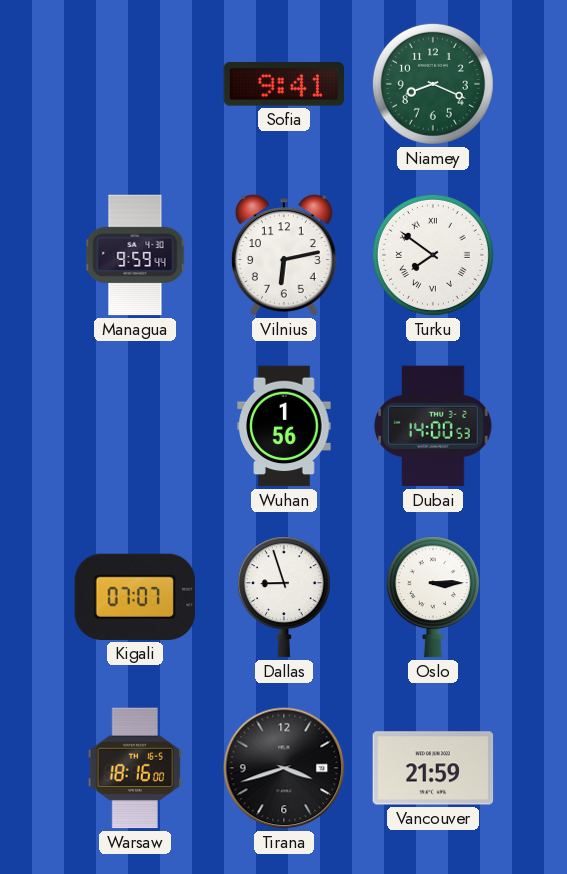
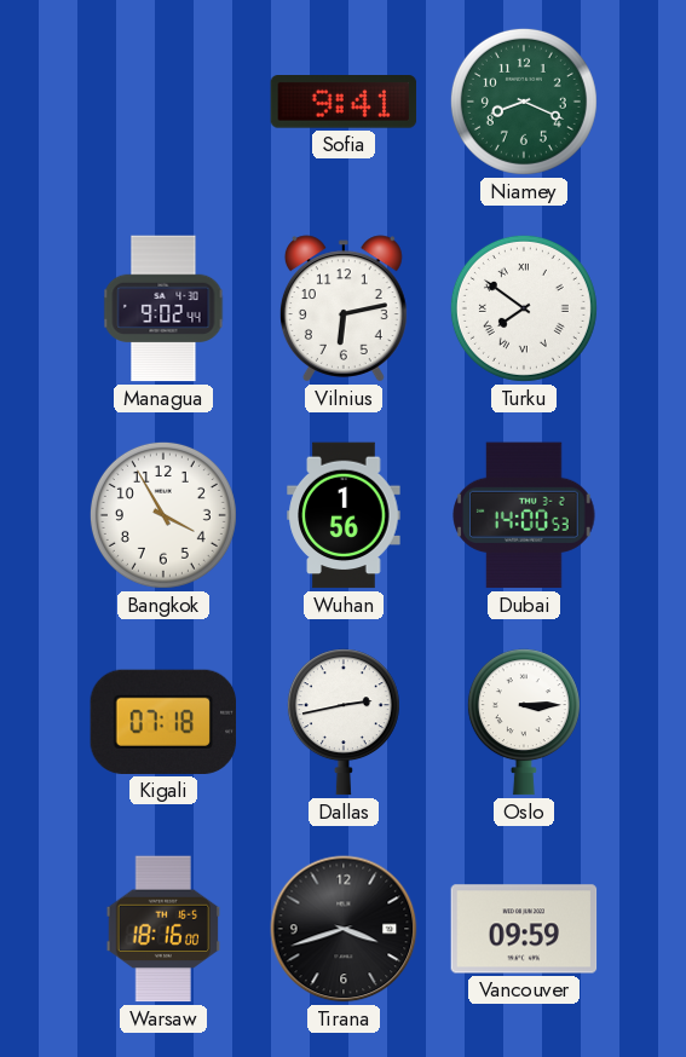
Managua: 9:59 -> 9:02 (163, 308)
Bangkok: none -> 3:55 (163, 515)
Kigali: 07:07 -> 07:18 (163, 722)
Dallas: 8:57 -> 2:43 (344, 722)
Vancouver: 21:59 -> 09:59 (524, 929)
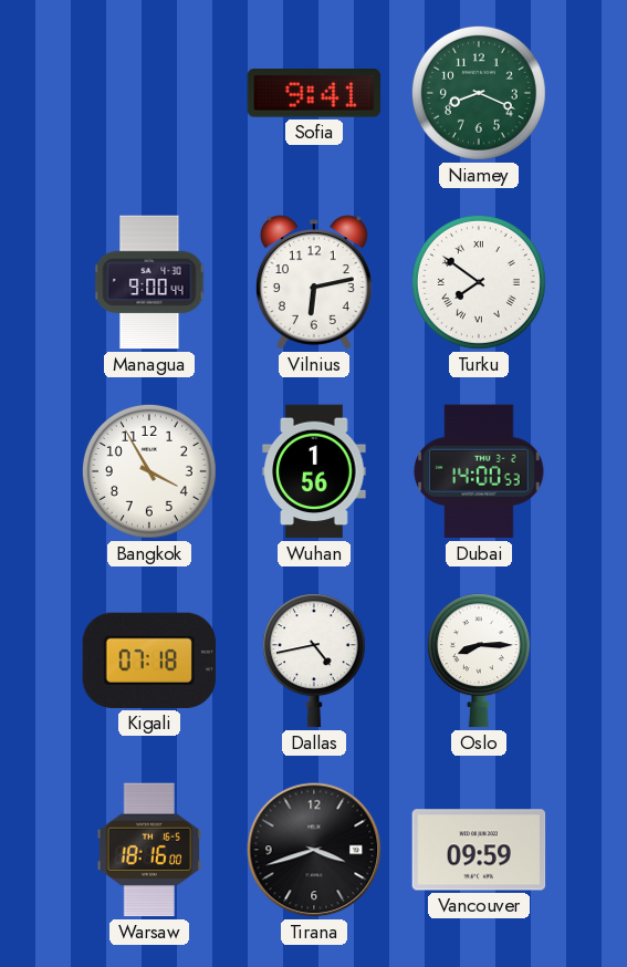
Managua: 9:02 -> 9:00 (149, 282)
Dallas: 2:43 -> 4:43 (314, 661)
Oslo: 3:15 -> 8:15 (479, 661)
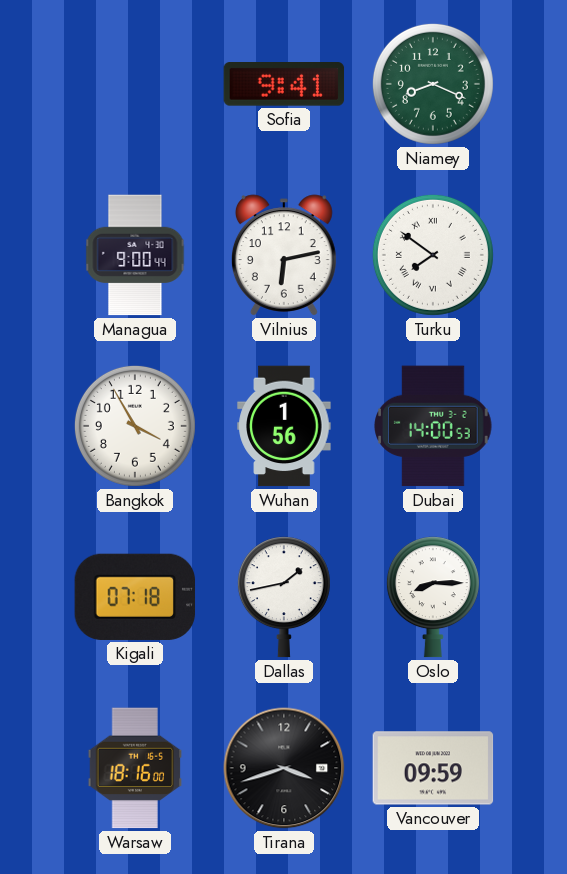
Dallas: 4:43 -> 1:43 (284, 597)
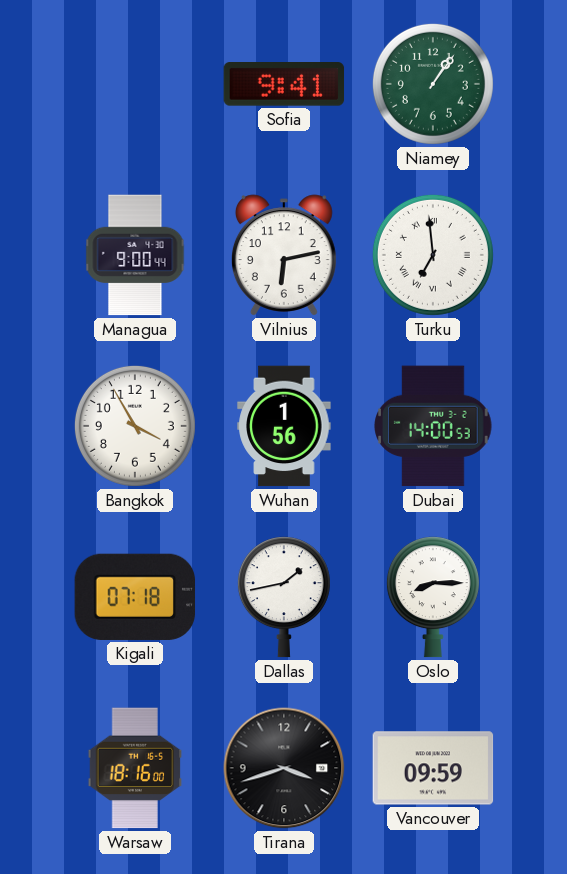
Niamey: 8:19 -> 1:06 (433, 84)
Turku: 7:51 -> 6:59 (433, 255)
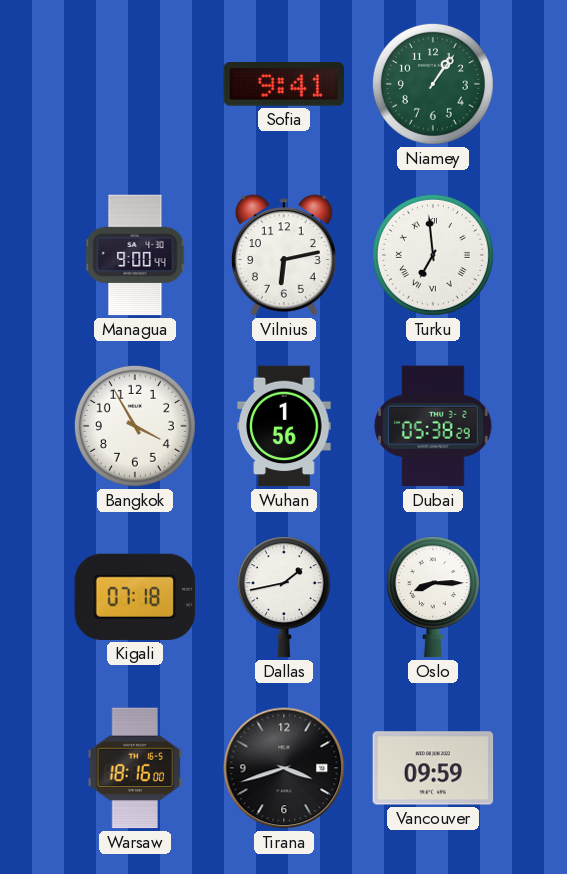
Dubai: 14:00 -> 05:38 (433, 426)
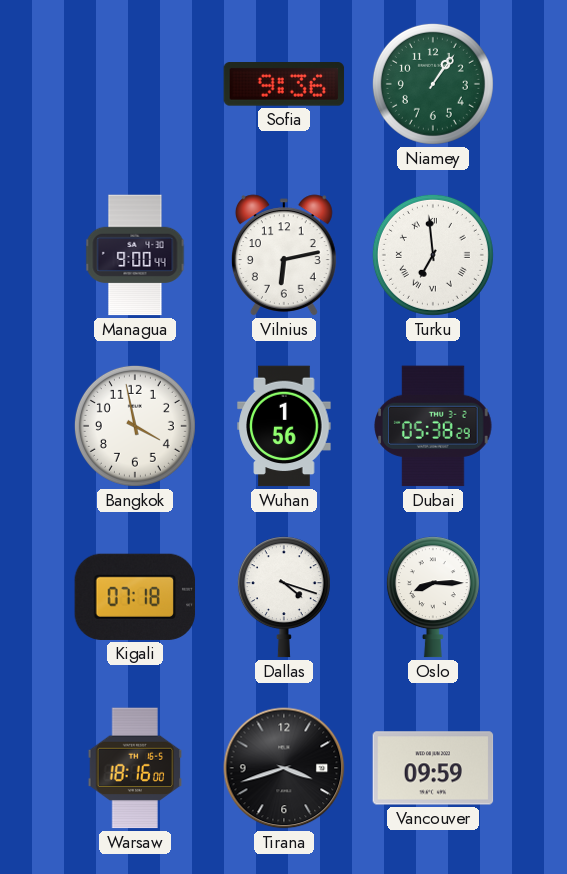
Sofia: 9:41 -> 9:36 (284, 84)
Bangkok: 3:55 -> 3:58 (135, 426)
Dallas: 1:43 -> 4:18 (284, 597)
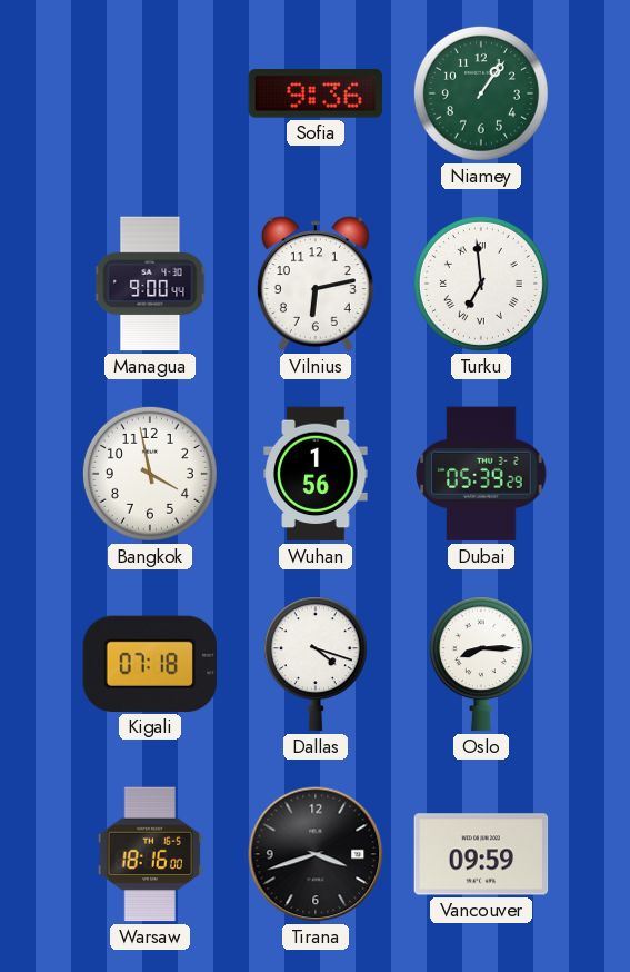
Dubai: 05:38 -> 05:39 (481, 474)
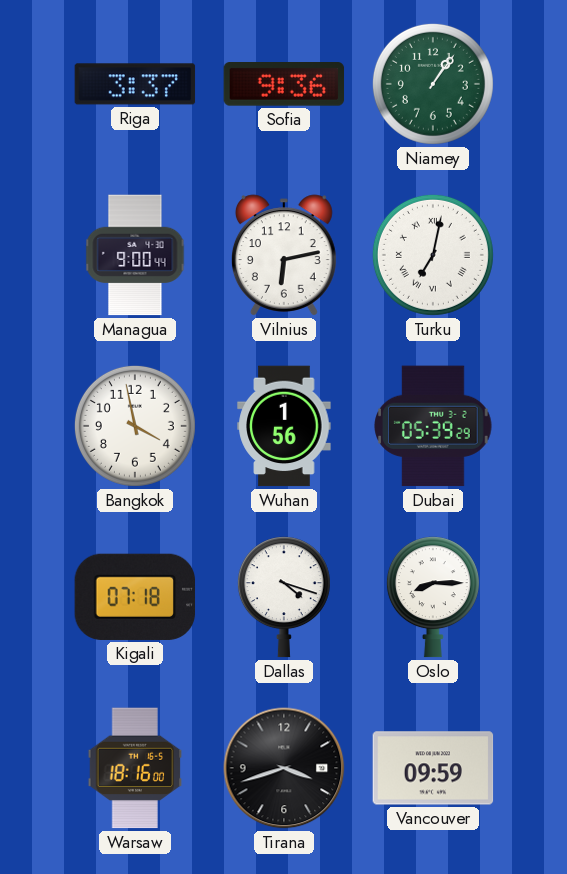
Riga: none -> 3:37 (135, 84)
Turku: 6:59 -> 7:02 (433, 255)
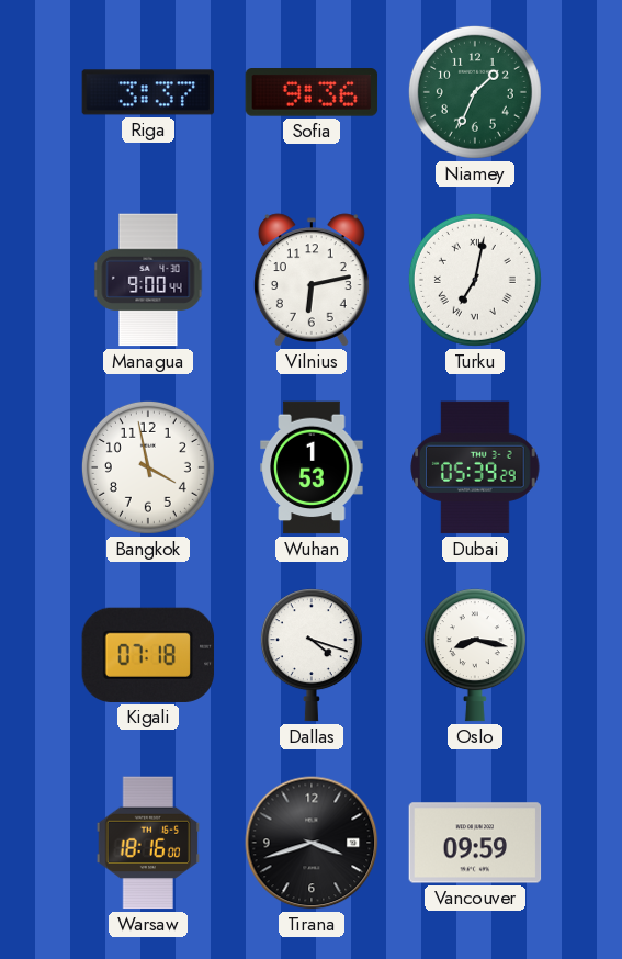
Niamey: 1:06 -> 1:34 (475, 92)
Wuhan: 1:56 -> 1:53 (312, 467)
Oslo: 8:15 -> 8:17 (475, 655)
